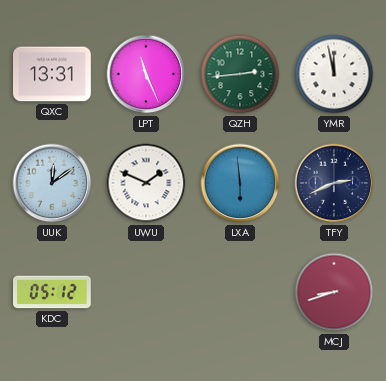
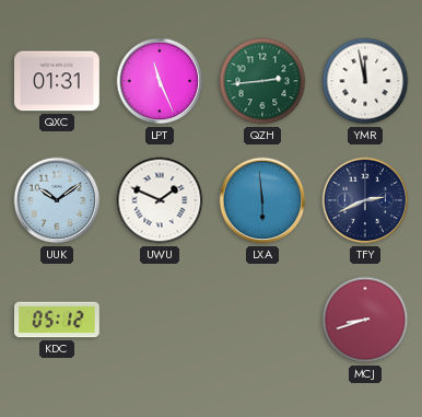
QXC: 13:31 -> 01:31 (58, 81)
UUK: 12:09 -> 10:09 (57, 200)
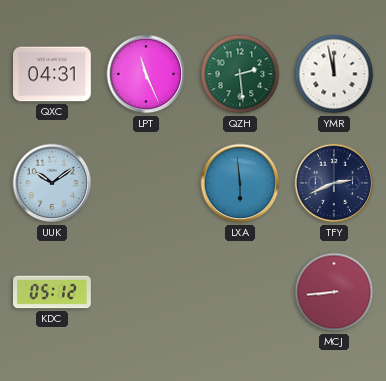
QXC: 01:31 -> 04:31 (53, 74)
QZH: 2:44 -> 2:29 (240, 74)
UWU: 1:49 -> none (160, 200)
MCJ: 8:42 -> 8:44 (334, 292)
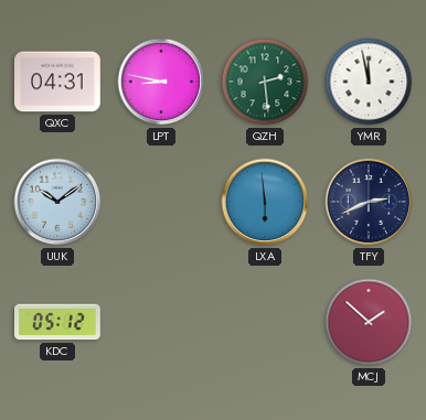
LPT: 11:26 -> 8:47 (161, 82)
MCJ: 8:44 -> 1:52 (369, 322)
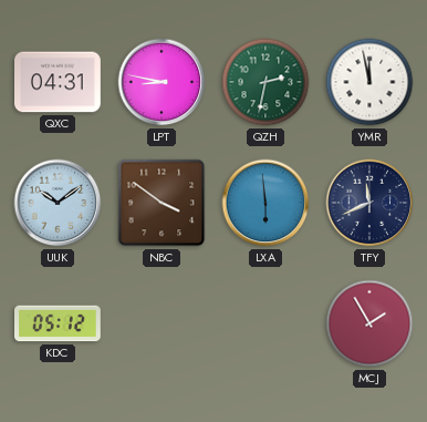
QZH: 2:29 -> 2:32 (265, 82)
NBC: none -> 3:51 (162, 203)
TFY: 2:41 -> 11:41 (369, 203)
MCJ: 1:52 -> 1:55 (369, 323)
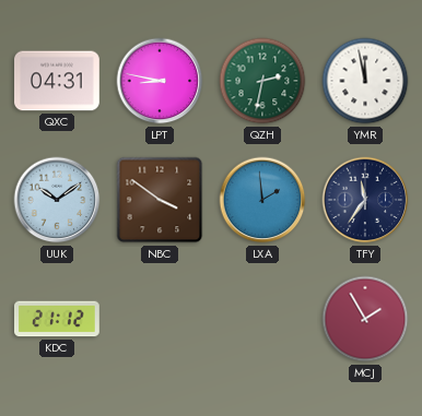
LXA: 5:59 -> 1:59 (262, 200)
TFY: 11:41 -> 11:36 (365, 200)
KDC: 05:12 -> 21:12 (58, 319)
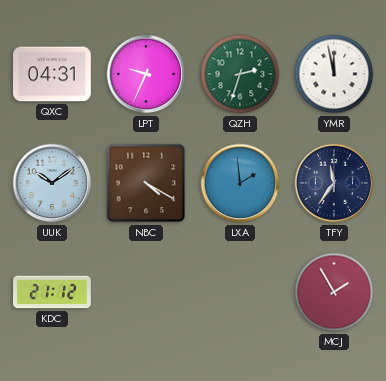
LPT: 8:47 -> 9:34 (146, 74)
QZH: 2:32 -> 2:33 (240, 74)
NBC: 3:51 -> 4:20 (146, 183)
